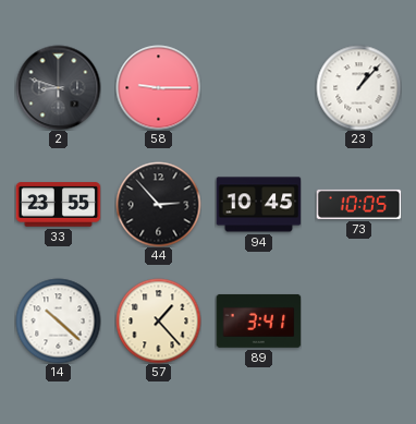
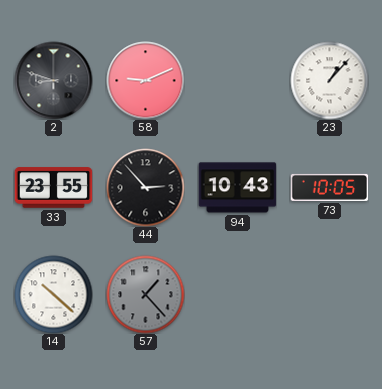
58: 9:15 -> 9:11 (145, 80)
94: 10:45 -> 10:43 (237, 188)
57 dial: cream -> grey (145, 294)
89: 3:41 -> none (258, 320)
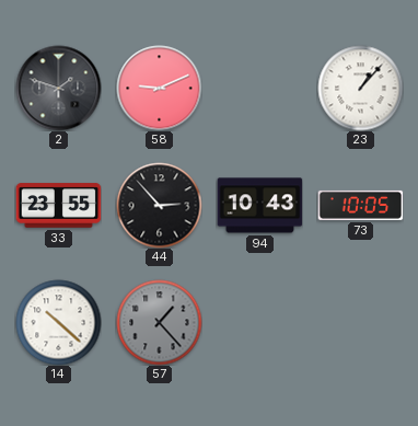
2: 8:48 -> 1:48 (58, 88)
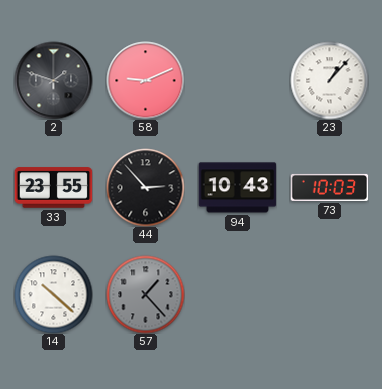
73: 10:05 -> 10:03 (329, 187)
